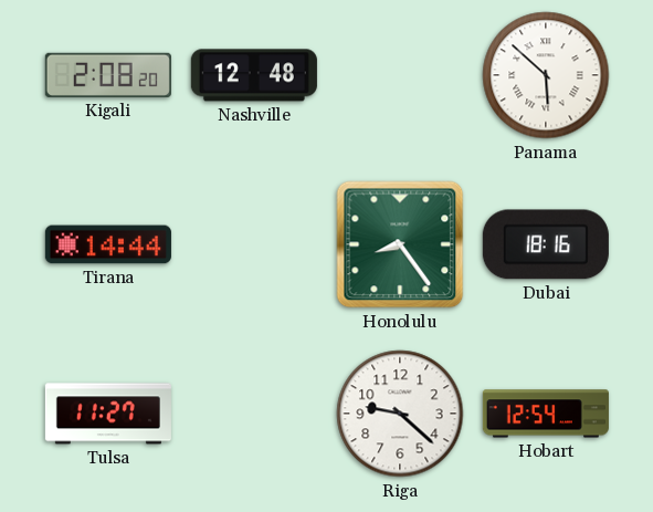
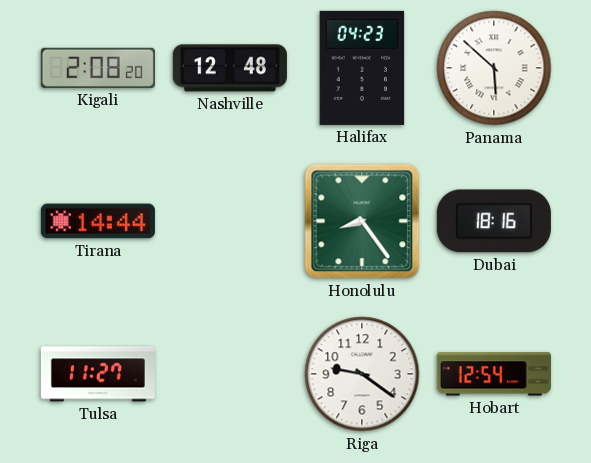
Halifax: none -> 04:23 (362, 68)
Riga: 9:22 -> 9:21 (362, 374)
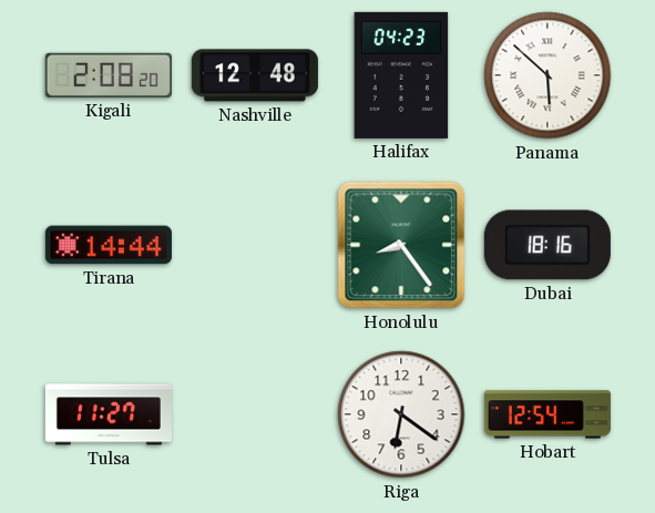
Riga: 9:21 -> 6:21 (401, 414)
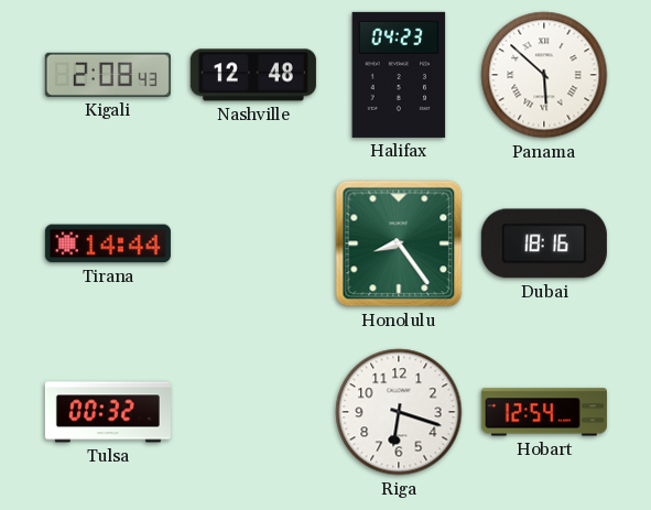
Kigali: 2:08:20 -> 2:08:43 (108, 75)
Tulsa: 11:27 -> 00:32 (108, 412)
Riga: 6:21 -> 6:18 (399, 412)
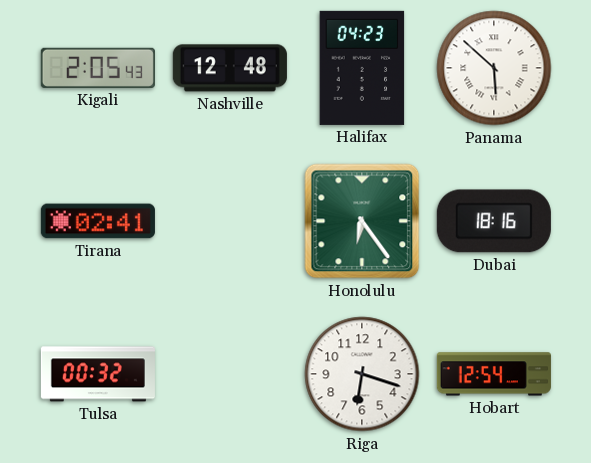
Kigali: 2:08 -> 2:05 (98, 68)
Tirana: 14:44 -> 02:41 (98, 221)
Honolulu: 8:24 -> 6:24 (362, 221)
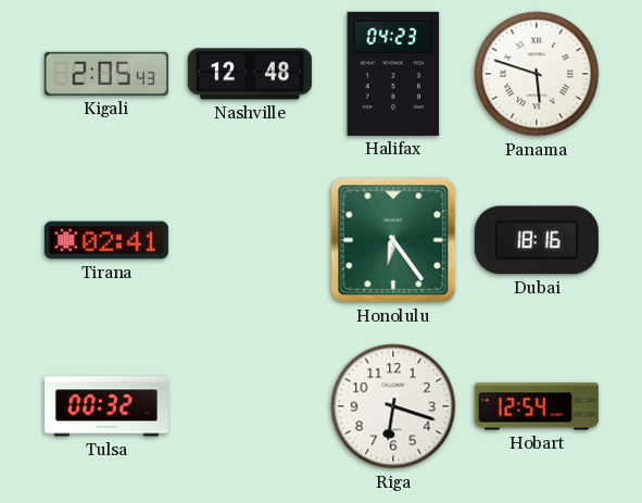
Panama: 5:52 -> 5:48 (537, 74)
